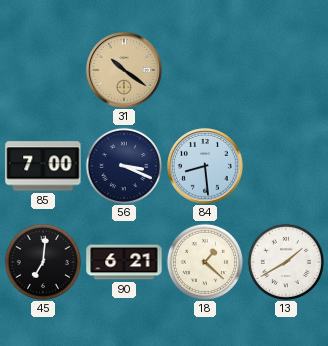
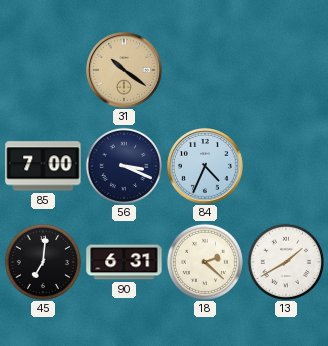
84: 8:29 -> 4:34 (206, 167)
90: 6:21 -> 6:31 (124, 262)
18: 1:22 -> 2:22 (204, 261)
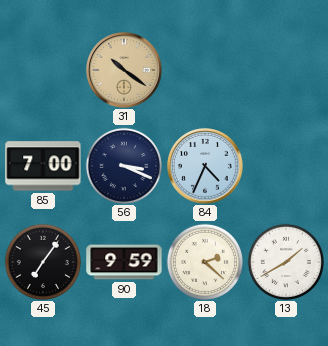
45: 7:01 -> 7:06 (42, 261)
90: 6:31 -> 9:59 (124, 262)
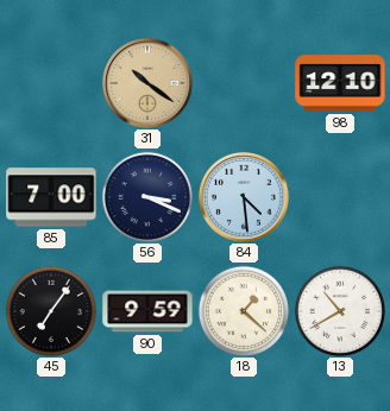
98: none -> 12:10 (340, 83)
84: 4:34 -> 4:29 (245, 198)
18: 2:22 -> 1:22 (243, 310)
13: 1:40 -> 10:40 (339, 310)
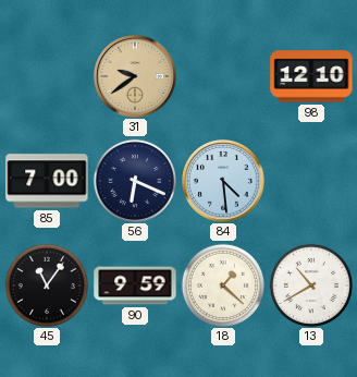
31: 10:21 -> 9:39 (136, 77)
56: 3:19 -> 6:19 (134, 180)
45: 7:06 -> 11:06 (46, 284)
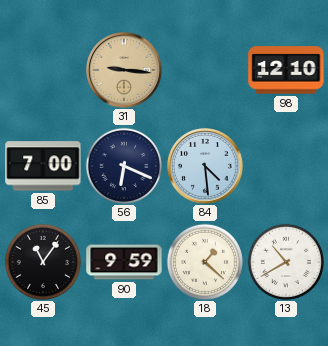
31: 9:39 -> 9:16 (125, 71)
